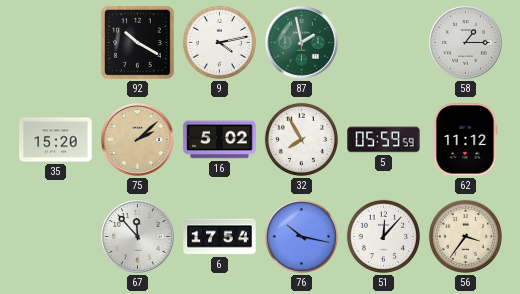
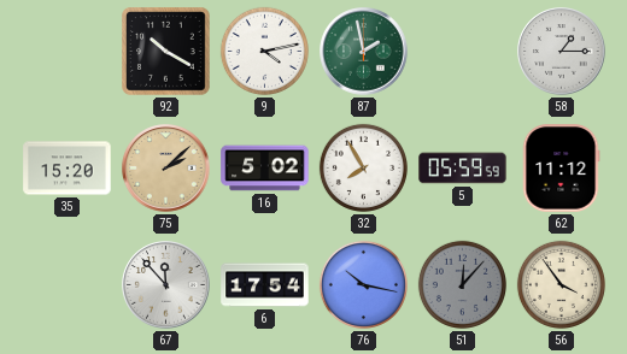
51 dial: white -> grey (462, 284)
56: 3:36 -> 3:54 (561, 284)
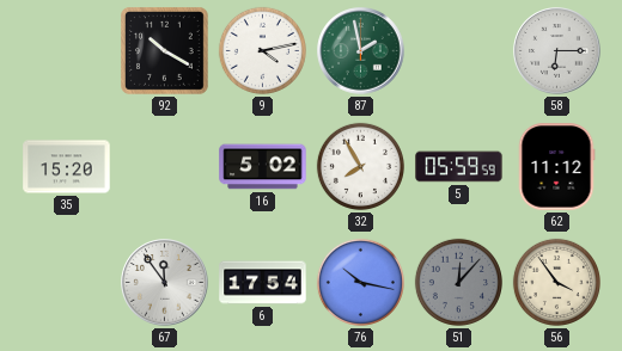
58: 1:15 -> 6:15 (557, 51)
75: 2:08 -> none (166, 169)
67: 11:53 -> 11:54 (165, 283)
